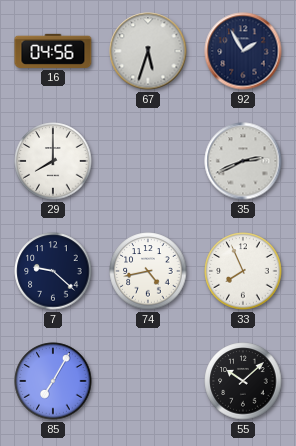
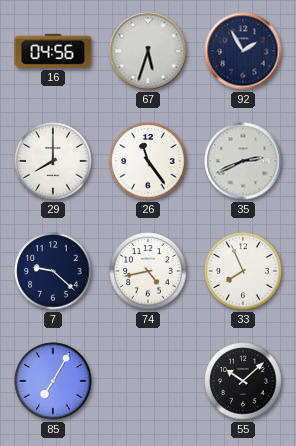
26: none -> 11:24 (148, 161)
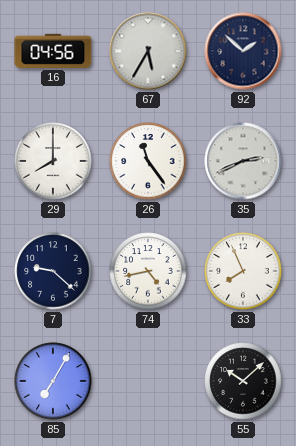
67: 5:33 -> 5:35 (148, 51)
92: 1:55 -> 1:52 (243, 51)
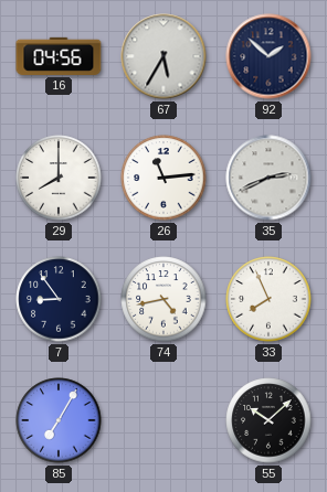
26: 11:24 -> 11:14 (163, 178)
7: 9:22 -> 8:54 (59, 299)
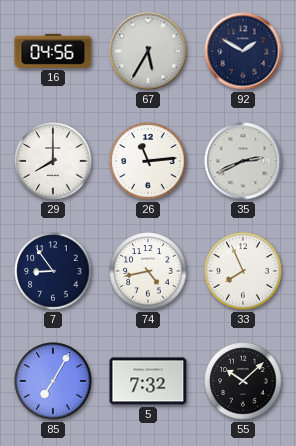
92: 1:52 -> 1:50 (243, 51)
5: none -> 7:32 (148, 381)
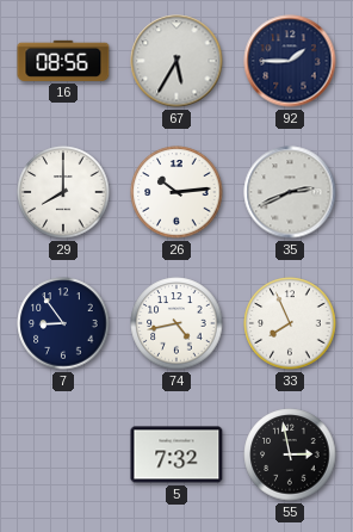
16: 04:56 -> 08:56 (63, 61)
92: 1:50 -> 1:45 (290, 61)
26: 11:14 -> 10:14 (176, 192)
85: 7:05 -> none (53, 381)
55: 10:08 -> 2:58 (290, 454)
